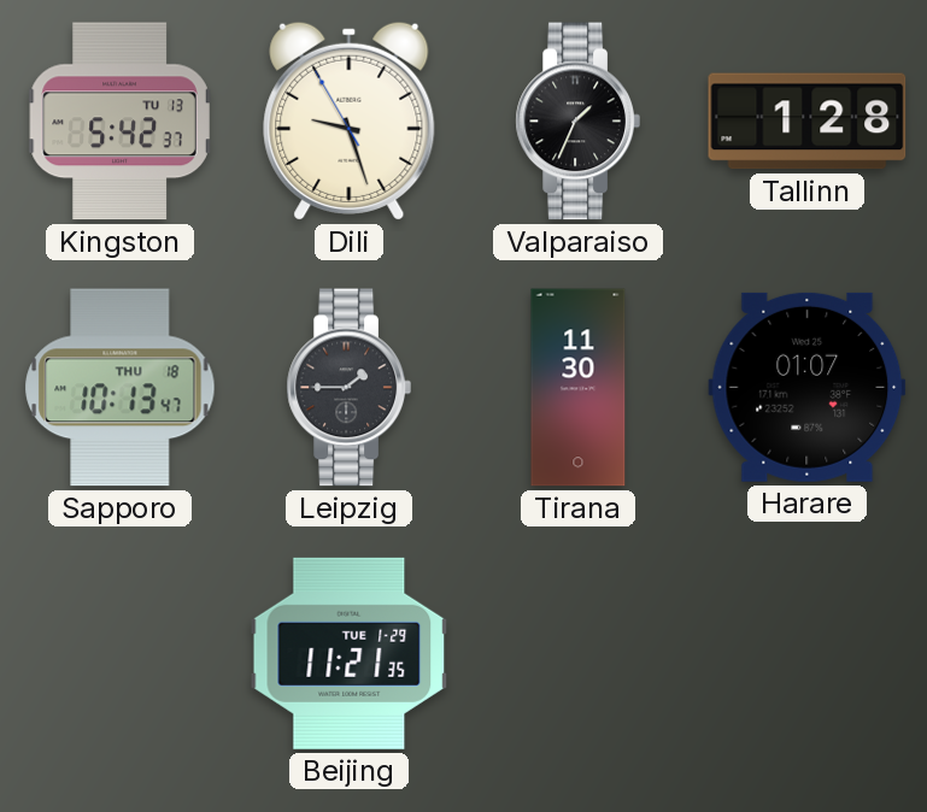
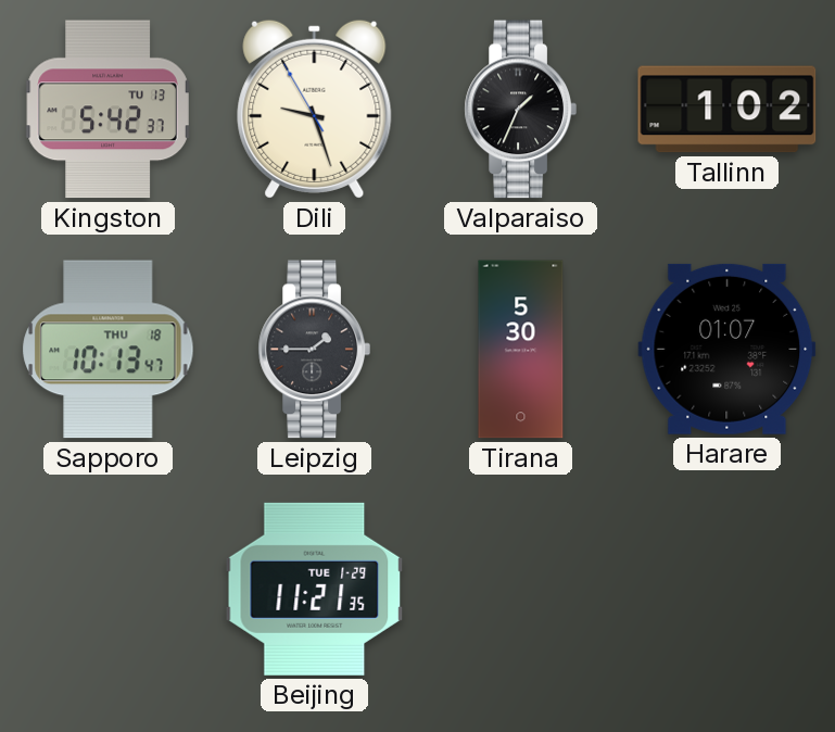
Tallinn: 1:28 -> 1:02 (728, 110)
Tirana: 11:30 -> 5:30 (521, 350)
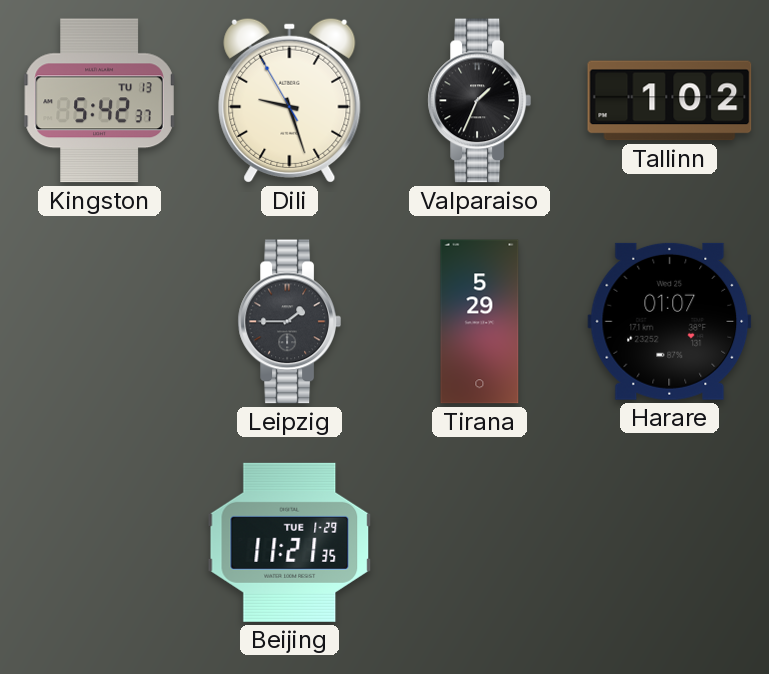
Sapporo: 10:13 -> none (109, 350)
Tirana: 5:30 -> 5:29 (480, 322)
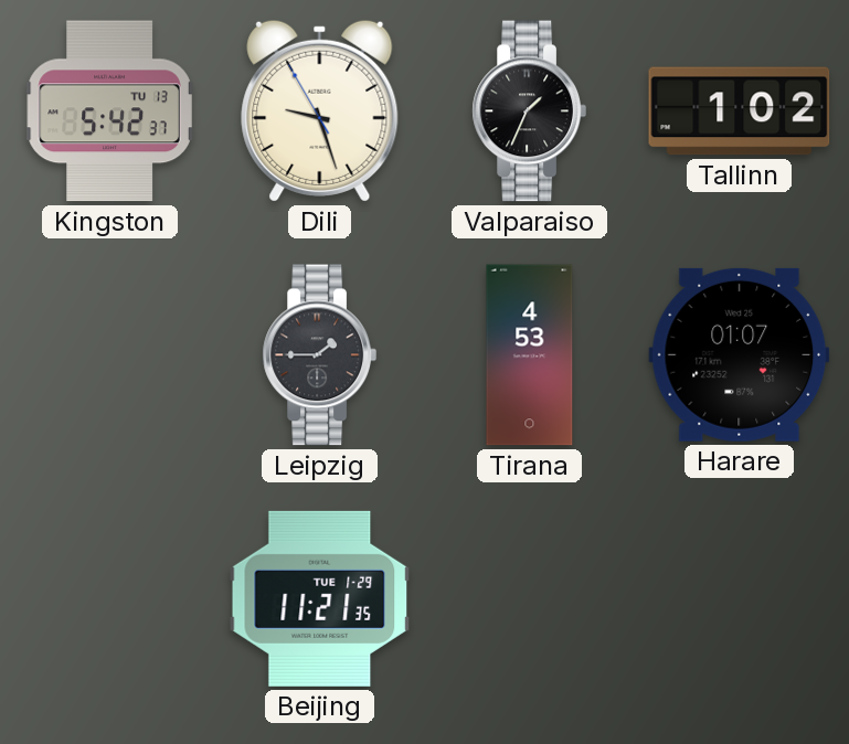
Tirana: 5:29 -> 4:53 (530, 355)
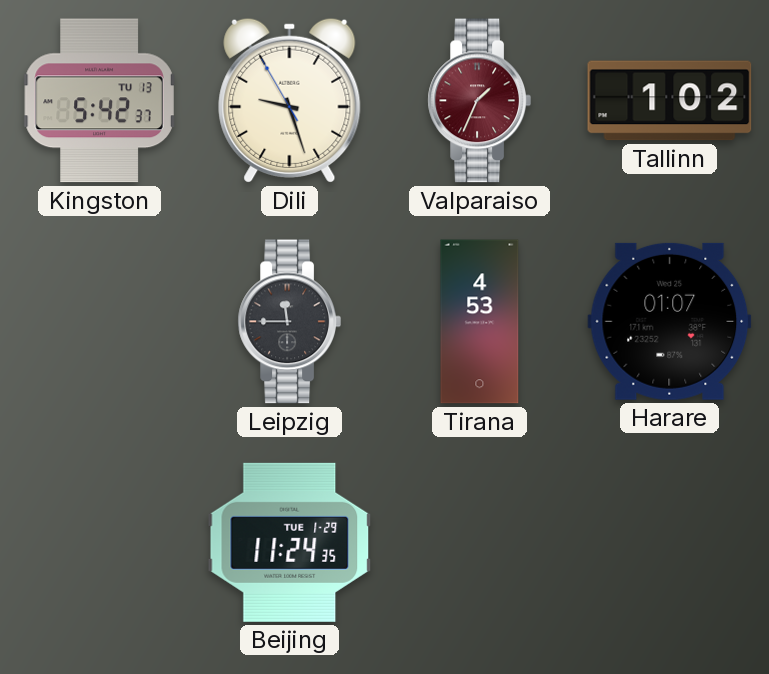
Valparaiso dial: black -> burgundy (479, 101)
Leipzig: 1:45 -> 11:45 (289, 322)
Beijing: 11:21 -> 11:24 (290, 542)
